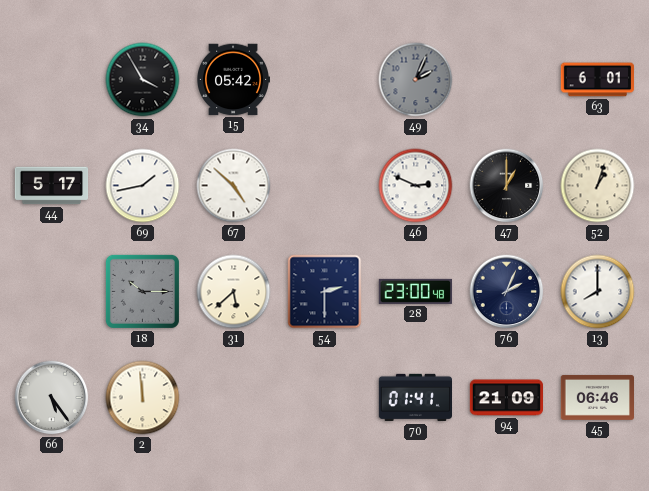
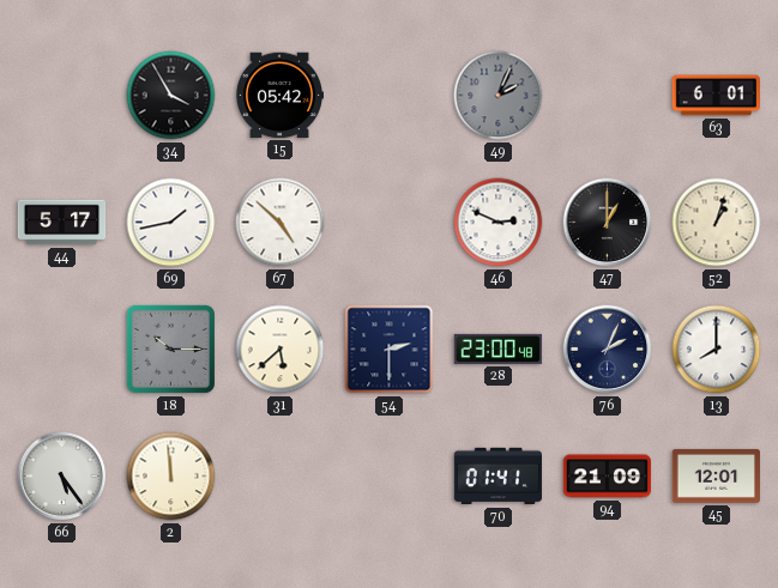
45: 06:46 -> 12:01 (716, 475)
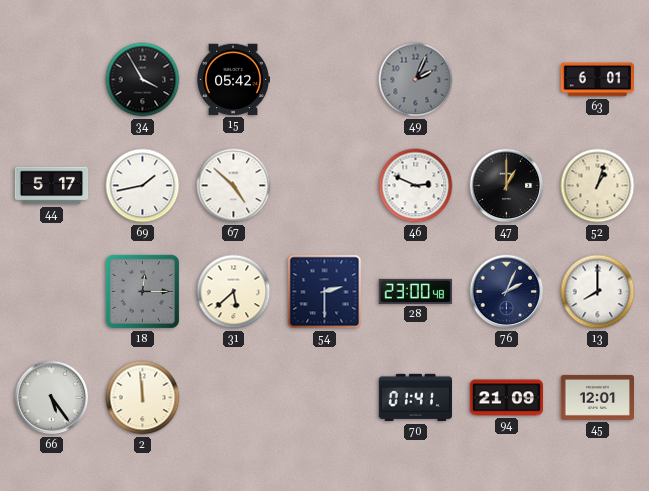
18: 10:15 -> 12:15 (142, 291)
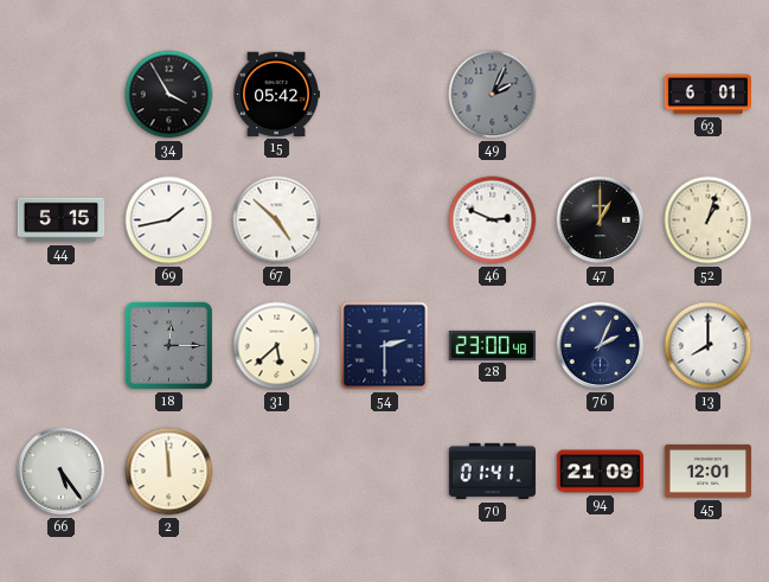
44: 5:17 -> 5:15 (62, 220)
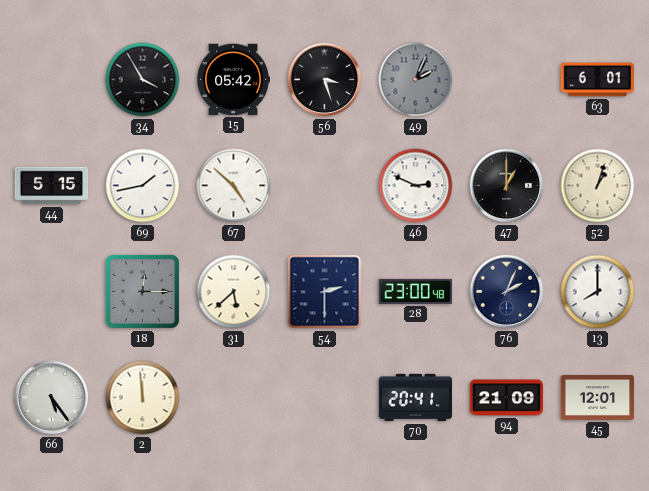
56: none -> 3:27 (325, 80)
70: 01:41 -> 20:41 (415, 398)
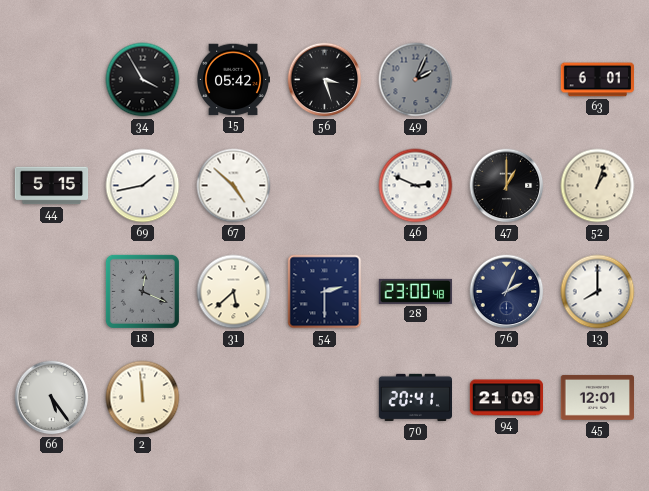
18: 12:15 -> 12:19 (142, 291)
